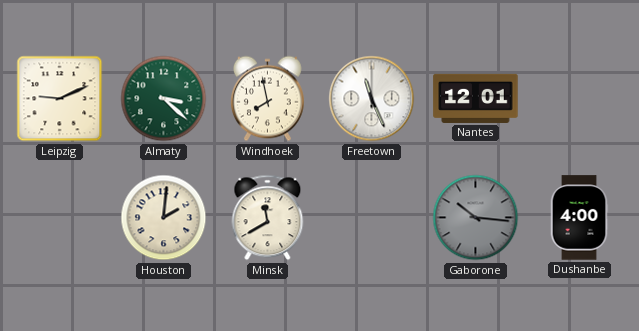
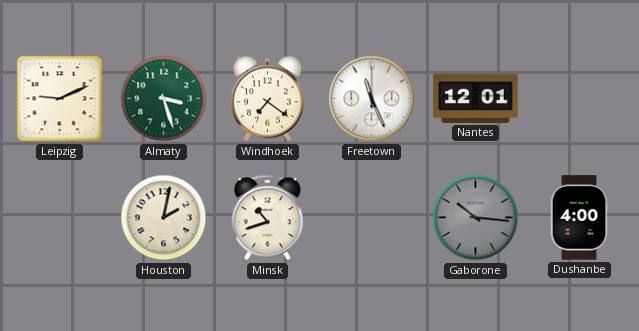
Almaty: 3:22 -> 3:27 (164, 99)
Windhoek: 7:58 -> 7:21 (267, 99)
Houston: 2:01 -> 2:02 (164, 218)
Minsk: 11:40 -> 10:42 (268, 218)
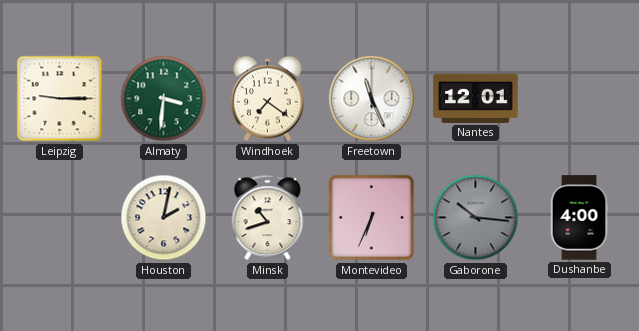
Leipzig: 9:11 -> 9:15 (60, 99)
Almaty: 3:27 -> 3:31 (164, 99)
Montevideo: none -> 6:34 (372, 218)
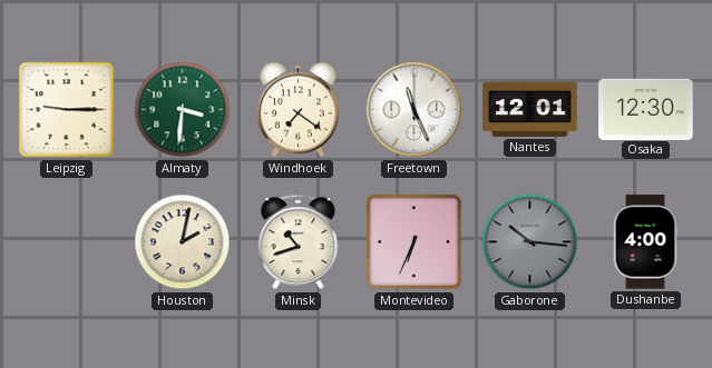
Osaka: none -> 12:30 (646, 109)
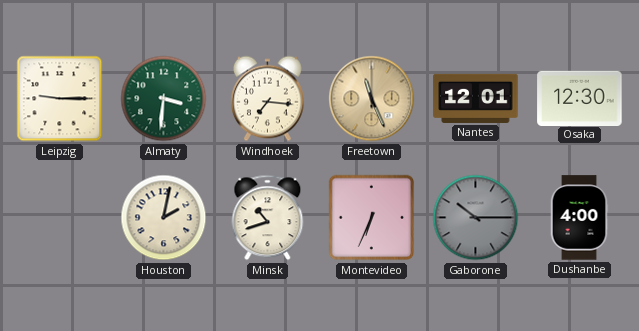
Windhoek: 7:21 -> 7:16 (267, 99)
Freetown dial: white -> champagne (372, 99)
Gaborone: 10:16 -> 10:15 (476, 218)
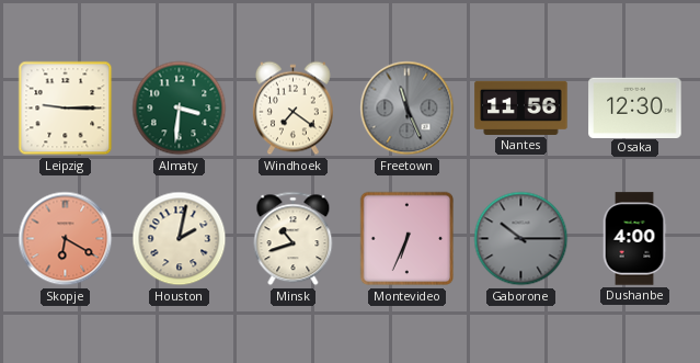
Windhoek: 7:16 -> 7:21 (292, 109)
Freetown dial: champagne -> grey (408, 109)
Nantes: 12:01 -> 11:56 (521, 107)
Skopje: none -> 6:20 (66, 239)
